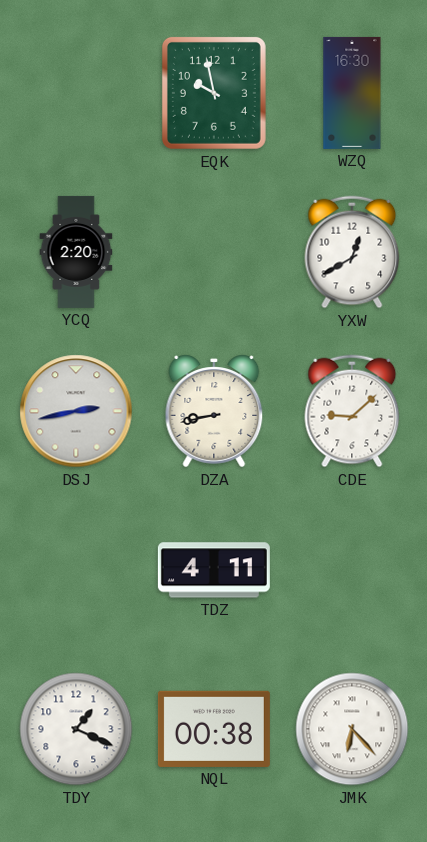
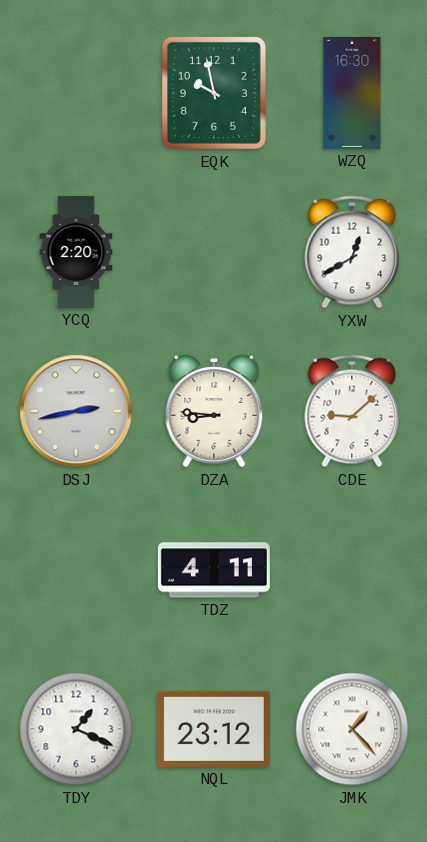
DZA: 8:43 -> 8:46 (214, 411)
NQL: 00:38 -> 23:12 (214, 729)
JMK: 6:23 -> 1:23 (352, 729)
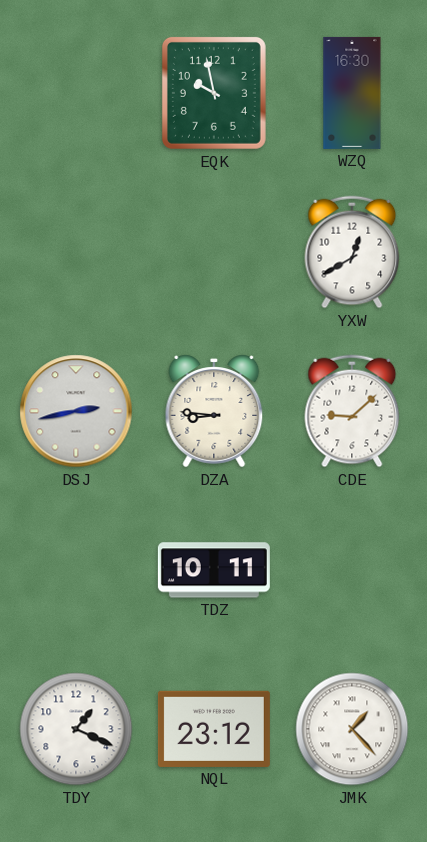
YCQ: 2:20 -> none (76, 252)
TDZ: 4:11 -> 10:11 (214, 570)
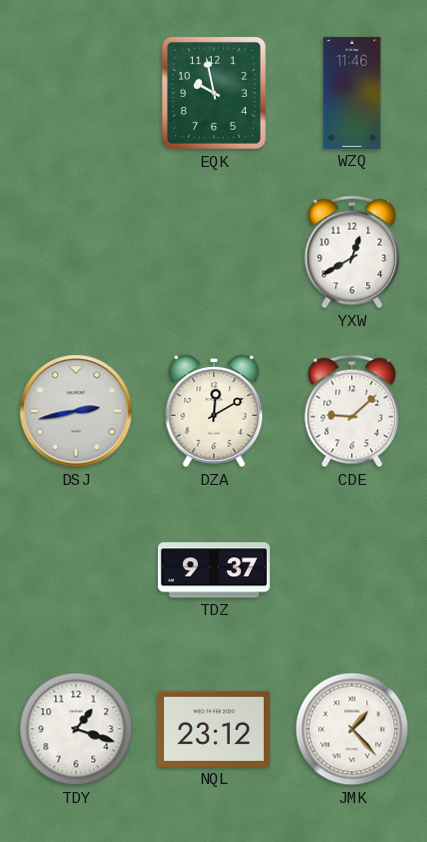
WZQ: 16:30 -> 11:46 (352, 93)
DZA: 8:46 -> 12:10 (214, 411)
TDZ: 10:11 -> 9:37 (214, 570)
TDY: 1:19 -> 1:18 (76, 729)
